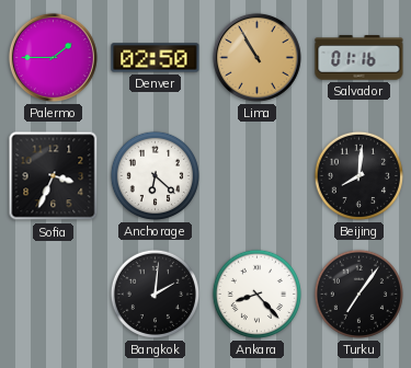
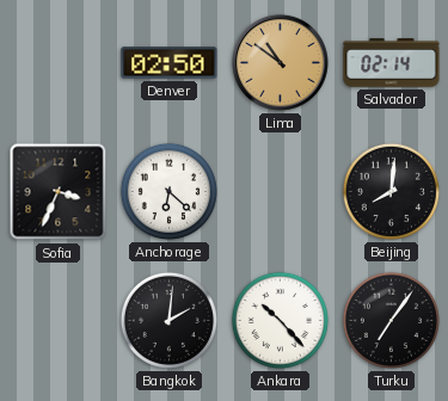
Palermo: 1:45 -> none (53, 57)
Lima: 10:55 -> 10:51 (280, 62)
Salvador: 01:16 -> 02:14 (392, 63)
Ankara: 8:23 -> 10:23 (280, 320)
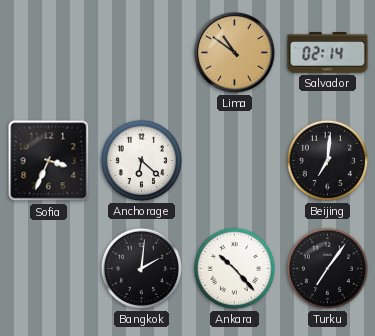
Denver: 02:50 -> none (170, 63)
Beijing: 8:01 -> 7:01 (327, 160)
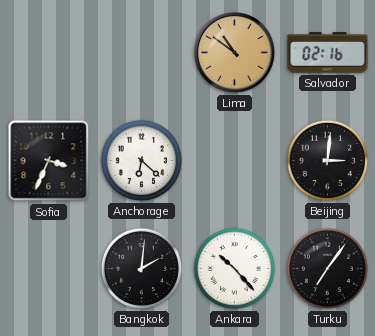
Salvador: 02:14 -> 02:16 (328, 53)
Beijing: 7:01 -> 3:01 (327, 160)
